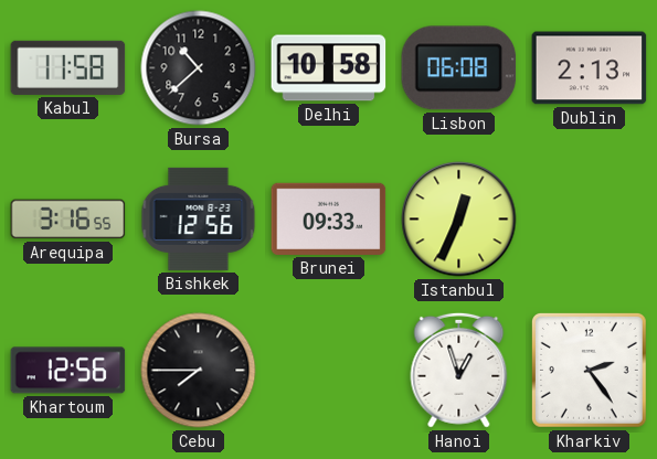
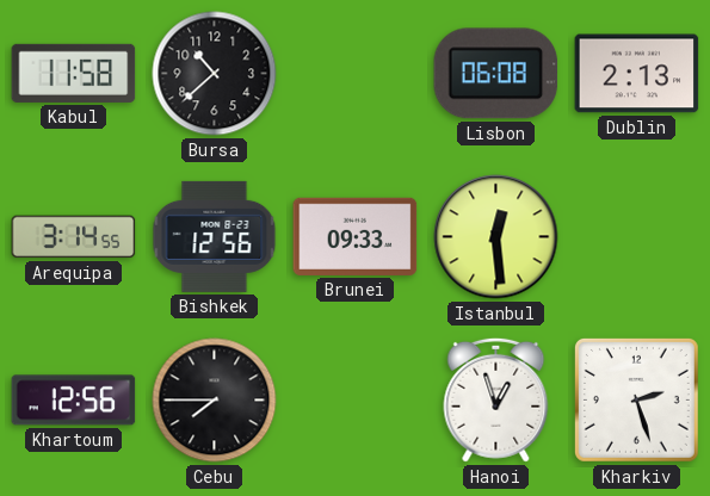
Delhi: 10:58 -> none (329, 68)
Arequipa: 3:16 -> 3:14 (74, 237)
Istanbul: 12:34 -> 12:29 (496, 237)
Kharkiv: 2:24 -> 2:27 (636, 401)
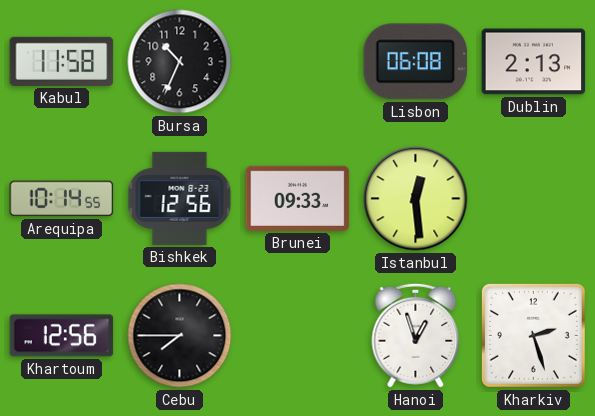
Bursa: 10:38 -> 10:34 (180, 62)
Arequipa: 3:14 -> 10:14 (62, 199)
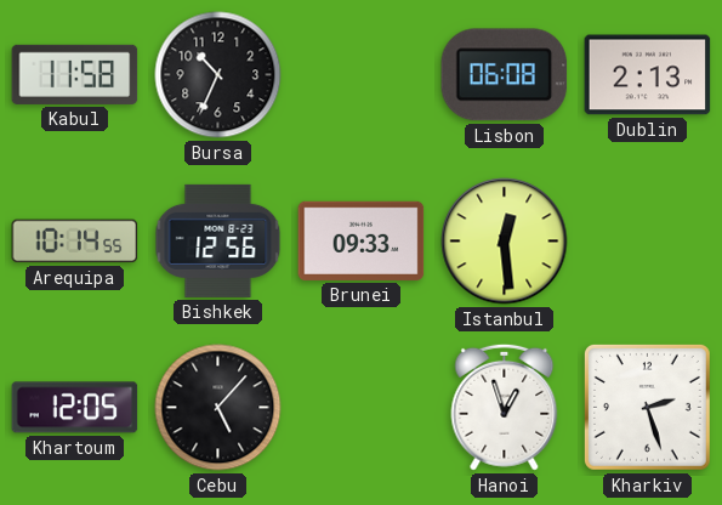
Khartoum: 12:56 -> 12:05 (75, 408)
Cebu: 7:45 -> 5:07 (218, 408)
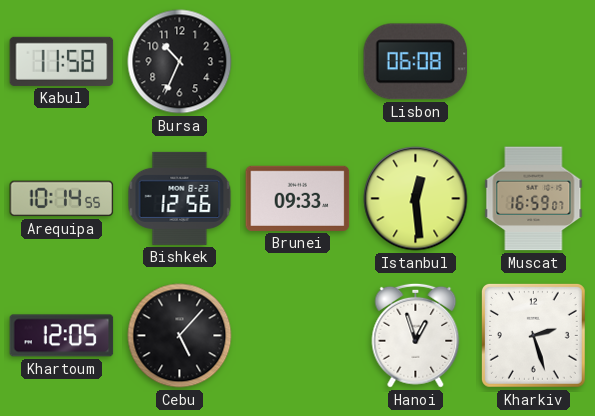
Dublin: 2:13 -> none (648, 75)
Muscat: none -> 16:59 (534, 199)
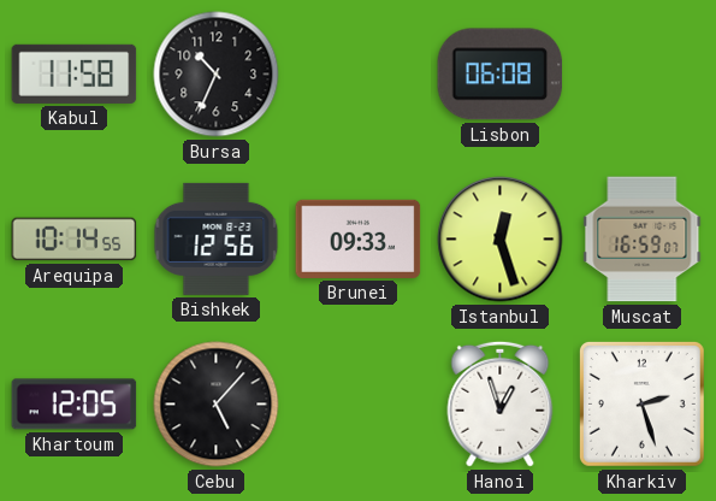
Istanbul: 12:29 -> 12:27 (501, 240)
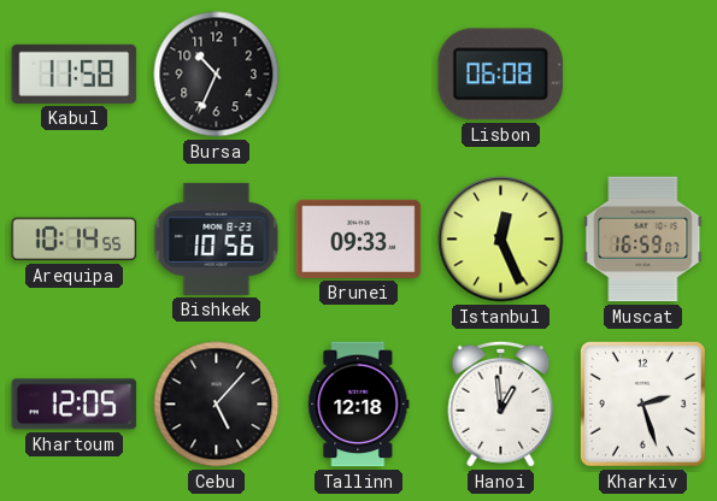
Bishkek: 12:56 -> 10:56 (217, 238)
Istanbul: 12:27 -> 12:26 (501, 240)
Tallinn: none -> 12:18 (359, 405)
Hanoi: 12:57 -> 12:59 (501, 403)
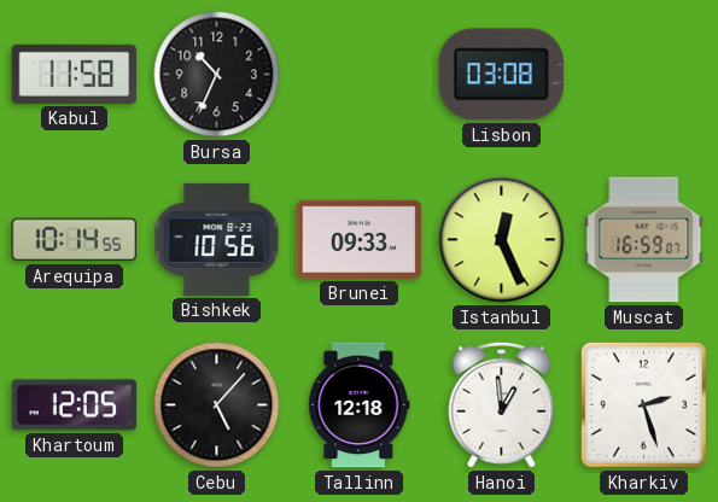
Lisbon: 06:08 -> 03:08 (502, 75)
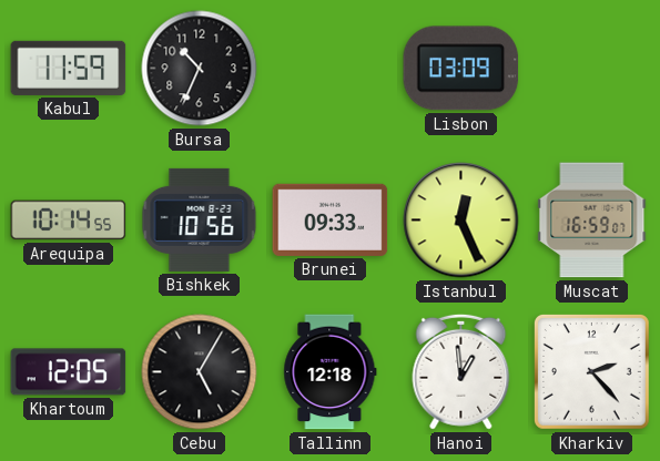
Kabul: 11:58 -> 11:59 (69, 68)
Lisbon: 03:08 -> 03:09 (461, 69)
Cebu: 5:07 -> 5:05 (200, 372)
Kharkiv: 2:27 -> 2:23 (591, 372)
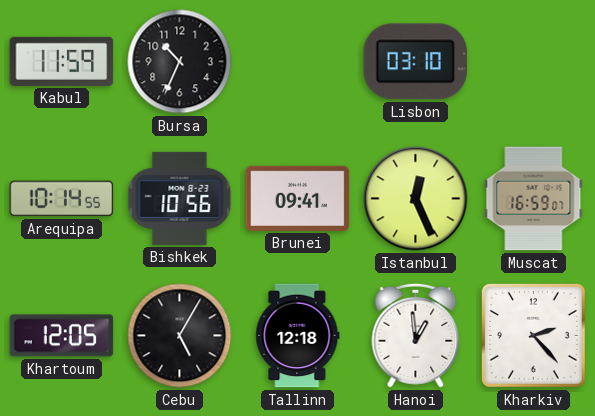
Lisbon: 03:09 -> 03:10 (416, 62)
Brunei: 09:33 -> 09:41 (298, 198)
